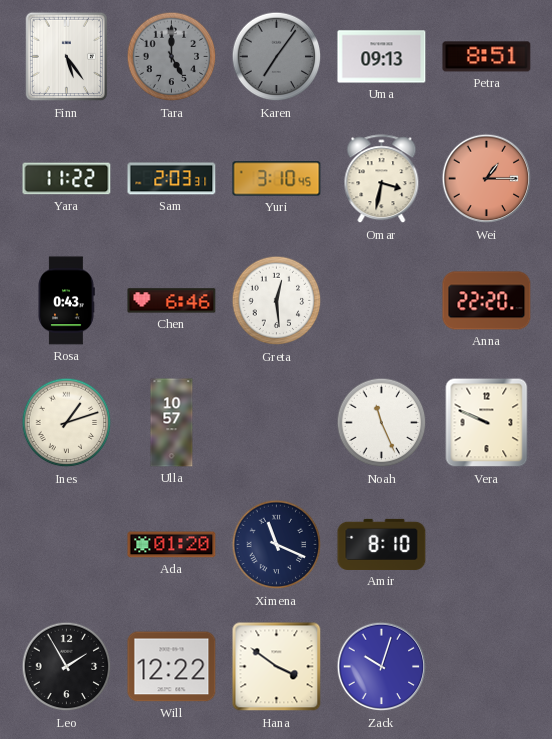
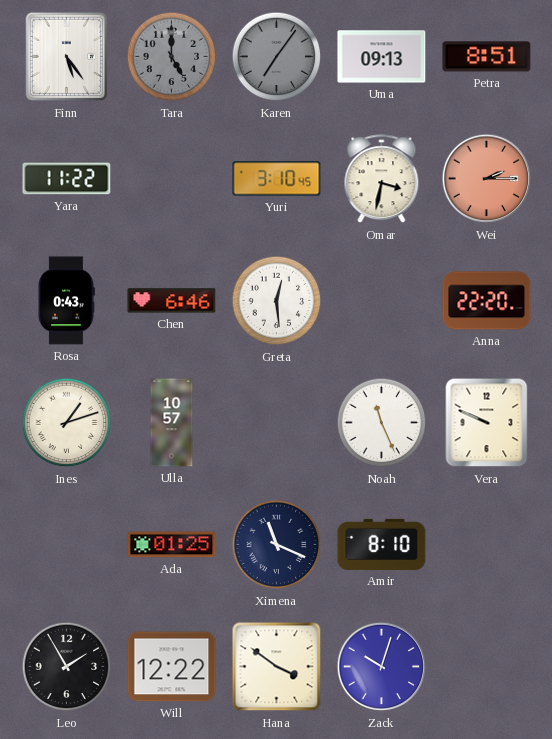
Sam: 2:03 -> none (172, 179)
Wei: 1:15 -> 2:15 (487, 179)
Ada: 01:20 -> 01:25 (172, 545)
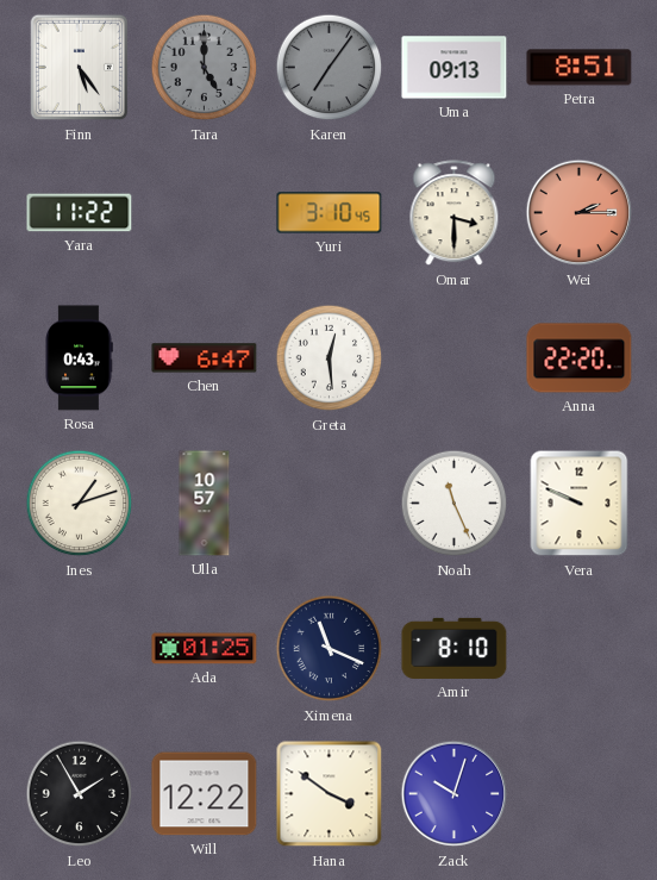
Omar: 3:32 -> 3:30 (455, 213)
Chen: 6:46 -> 6:47 (205, 358)
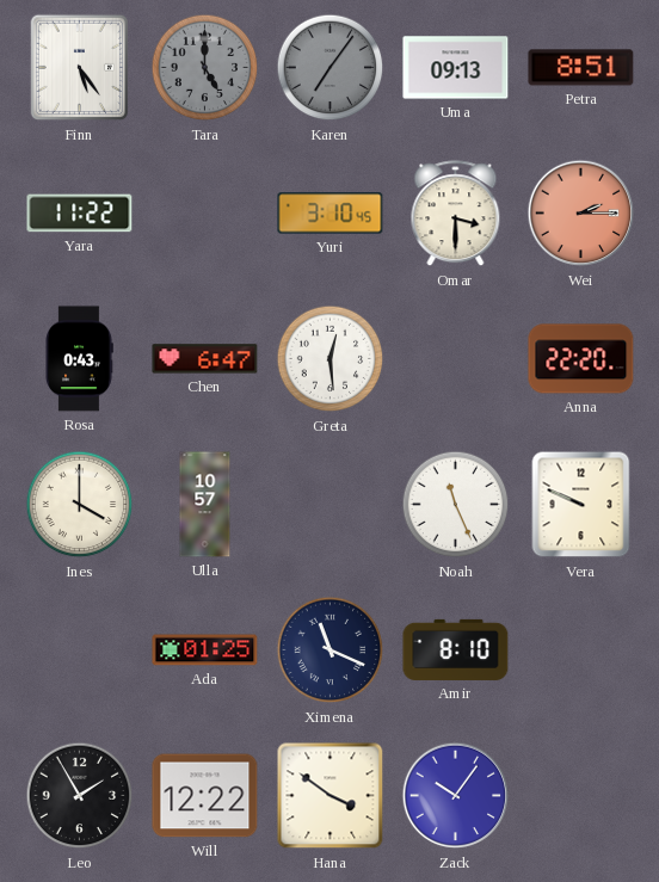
Ines: 1:12 -> 4:00 (80, 505)
Zack: 10:03 -> 10:06 (456, 796)
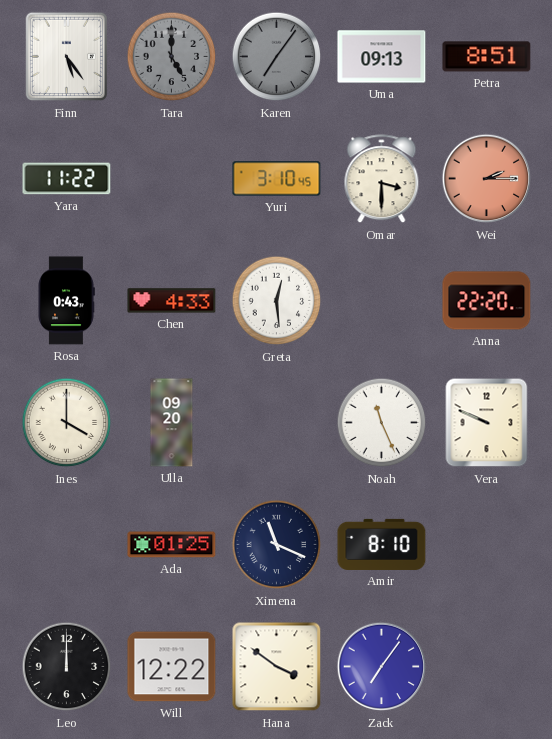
Chen: 6:47 -> 4:33 (172, 301)
Ulla: 10:57 -> 09:20 (172, 423)
Leo: 1:55 -> 12:00 (67, 667)
Zack: 10:06 -> 7:06 (382, 667)
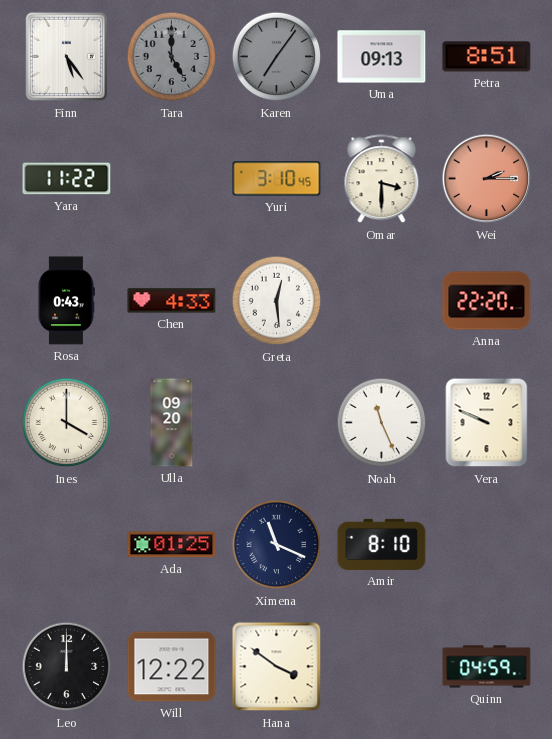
Zack: 7:06 -> none (382, 667)
Quinn: none -> 04:59 (487, 667)
